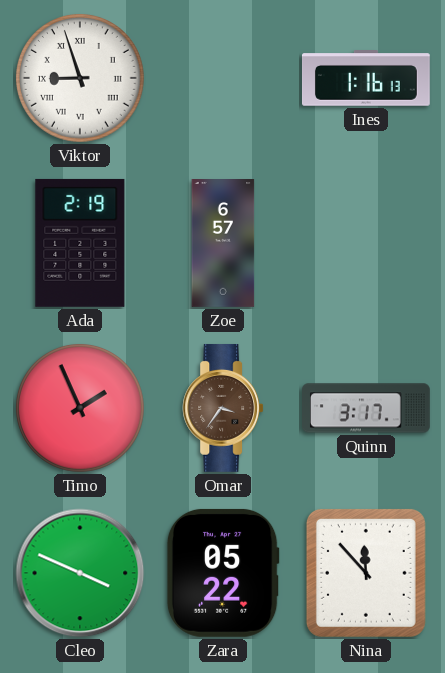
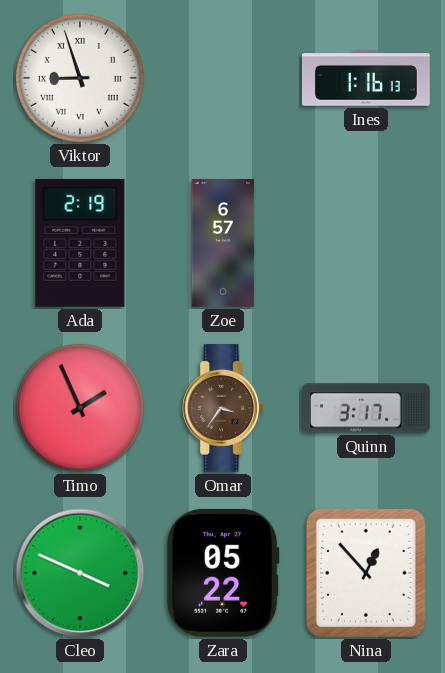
Nina: 11:53 -> 12:53 (366, 573)
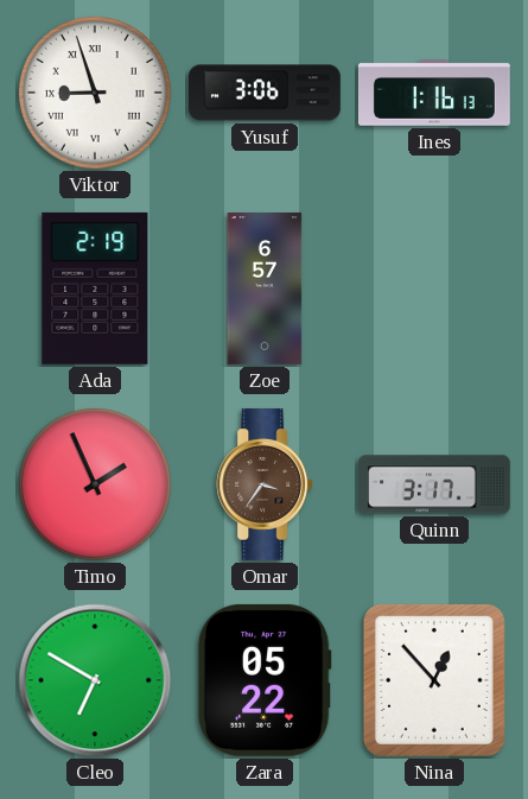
Yusuf: none -> 3:06 (266, 93)
Cleo: 3:49 -> 6:50 (95, 680)
